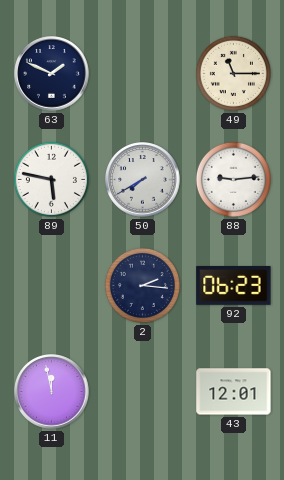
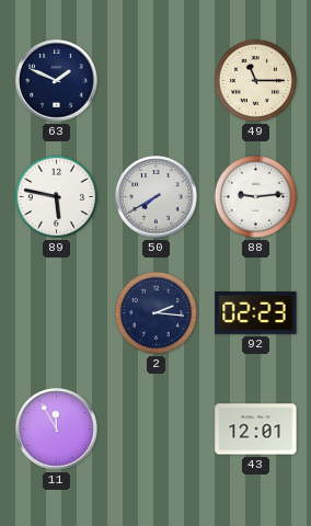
92: 06:23 -> 02:23 (256, 312)
11: 11:58 -> 11:55 (57, 430)
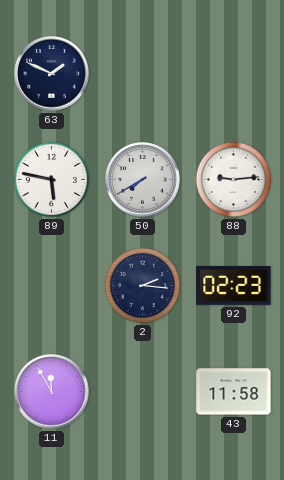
49: 11:15 -> none (255, 80)
43: 12:01 -> 11:58 (234, 392)
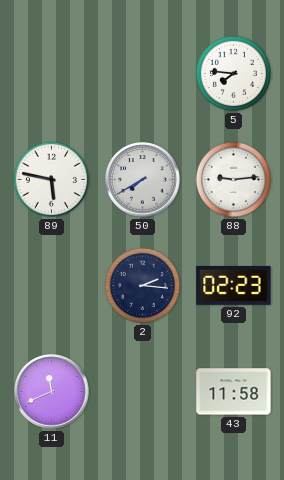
63: 1:49 -> none (52, 74)
5: none -> 7:46 (233, 73)
11: 11:55 -> 11:41 (52, 392)
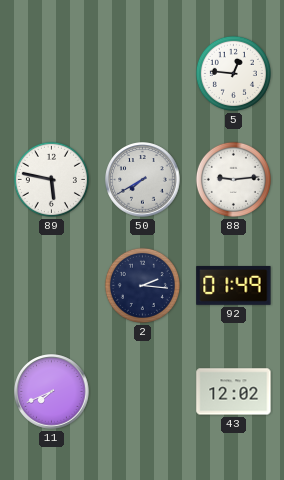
5: 7:46 -> 12:46 (233, 73)
92: 02:23 -> 01:49 (234, 285)
11: 11:41 -> 7:41 (52, 392)
43: 11:58 -> 12:02 (234, 392)
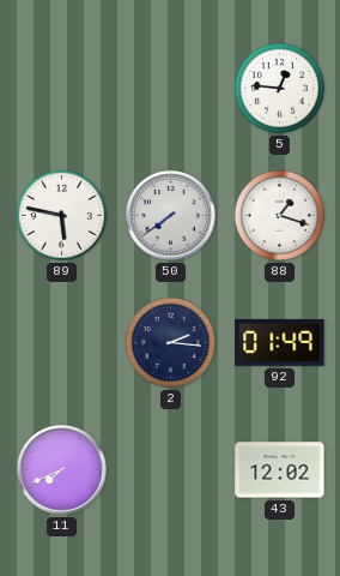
50: 7:40 -> 7:39 (171, 216)
88: 9:14 -> 1:18 (279, 215)
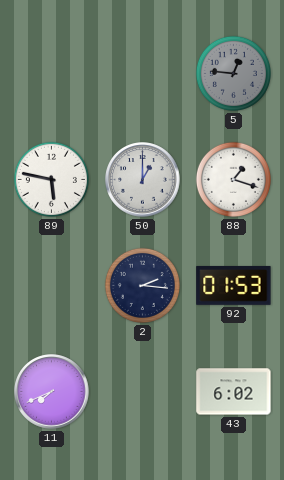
5 dial: white -> grey (233, 73)
50: 7:39 -> 1:00 (143, 180)
92: 01:49 -> 01:53 (234, 285)
43: 12:02 -> 6:02 (234, 392)
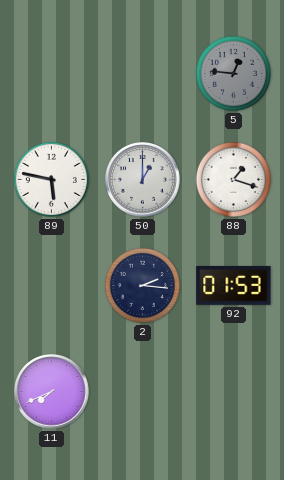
43: 6:02 -> none (234, 392)
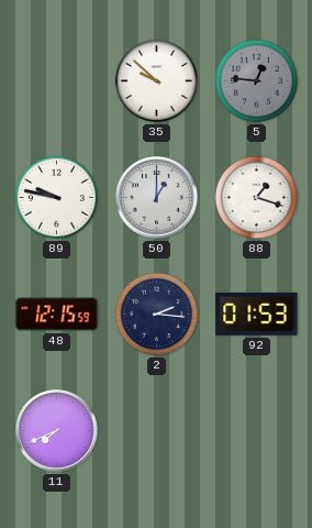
35: none -> 9:52 (156, 80)
89: 5:47 -> 9:47 (56, 197)
48: none -> 12:15 (57, 315)
